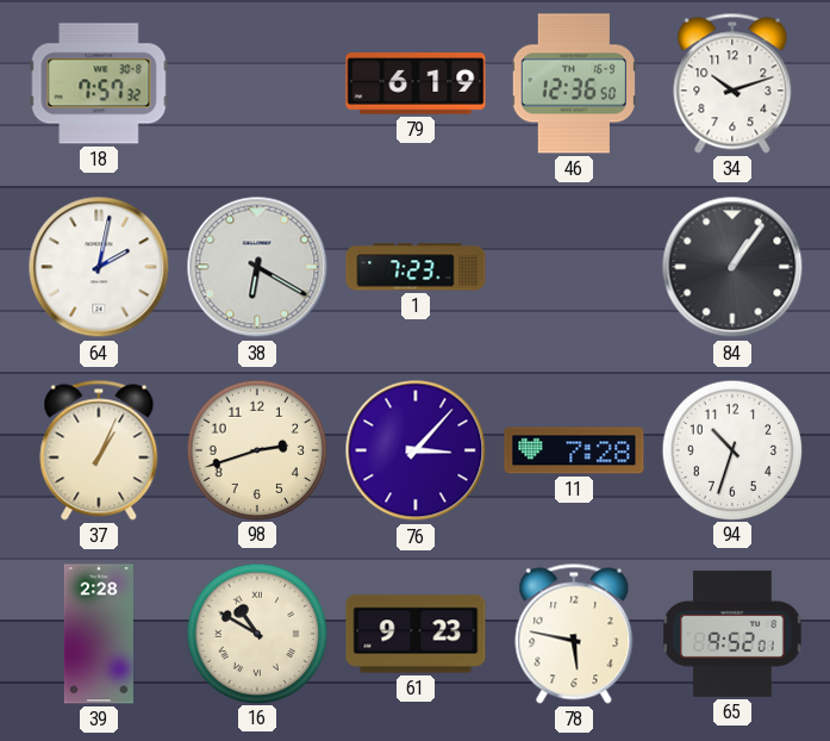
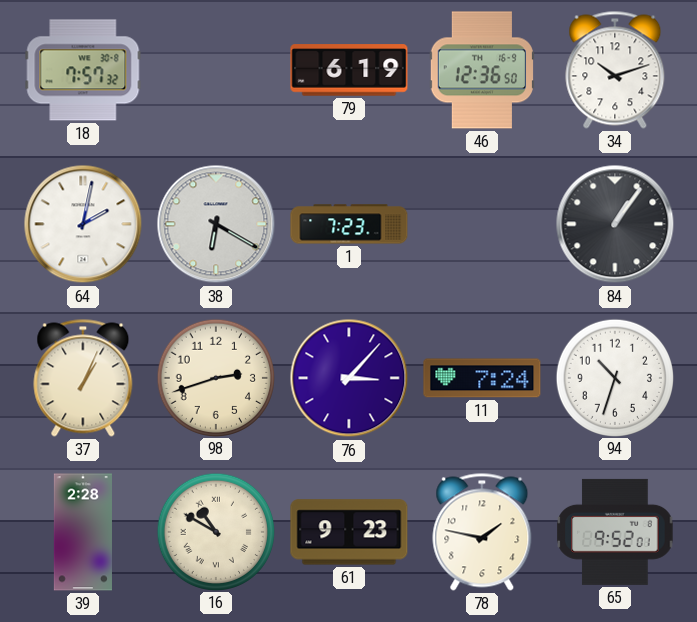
11: 7:28 -> 7:24 (482, 378)
78: 5:47 -> 1:47 (482, 532)
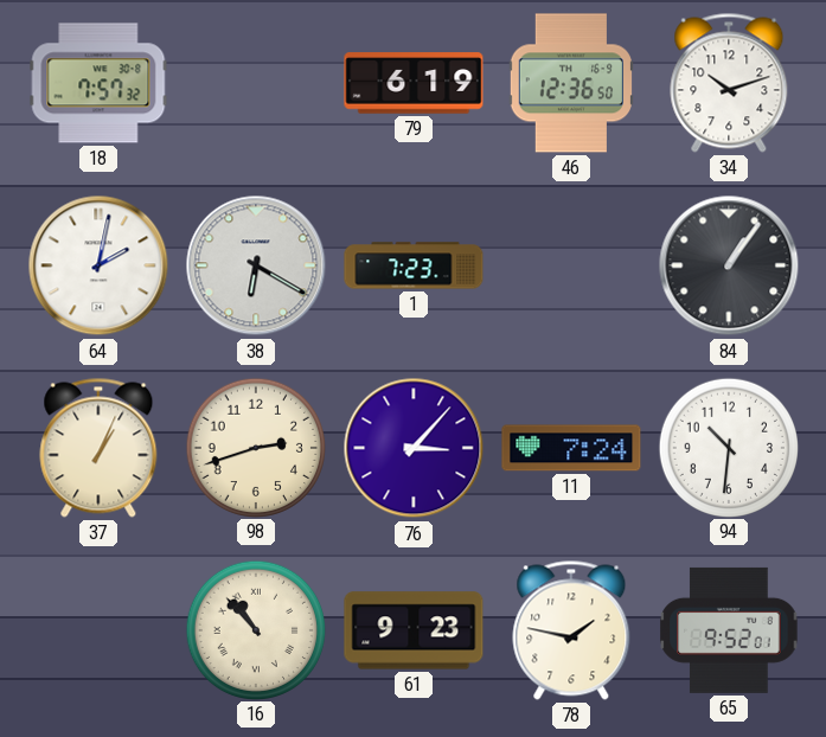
94: 10:33 -> 10:31 (728, 447)
39: 2:28 -> none (83, 532)
16: 10:50 -> 10:53 (255, 629)
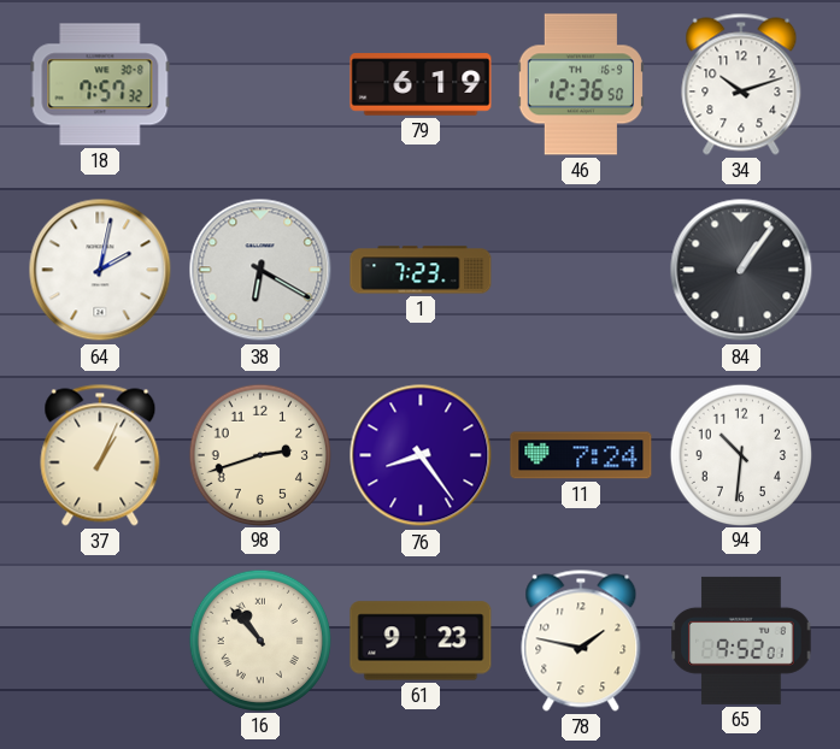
76: 3:07 -> 8:24 (421, 455)
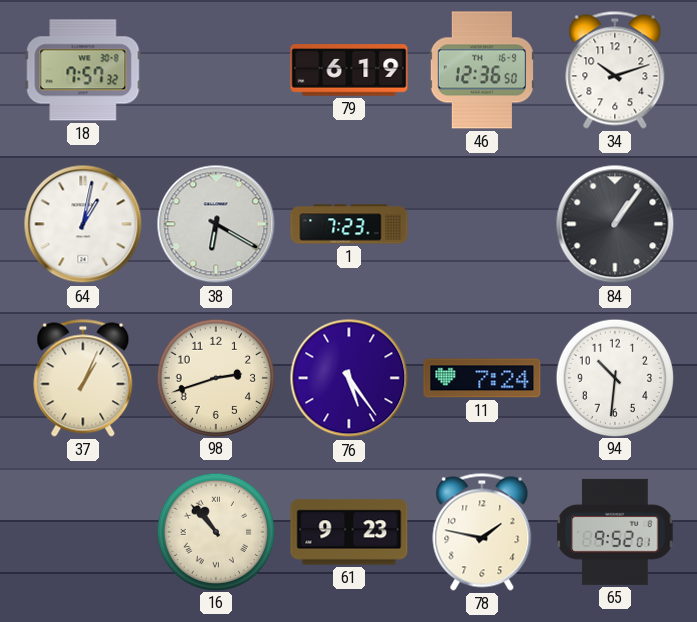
64: 2:02 -> 1:02 (83, 224)
76: 8:24 -> 5:24 (349, 378)
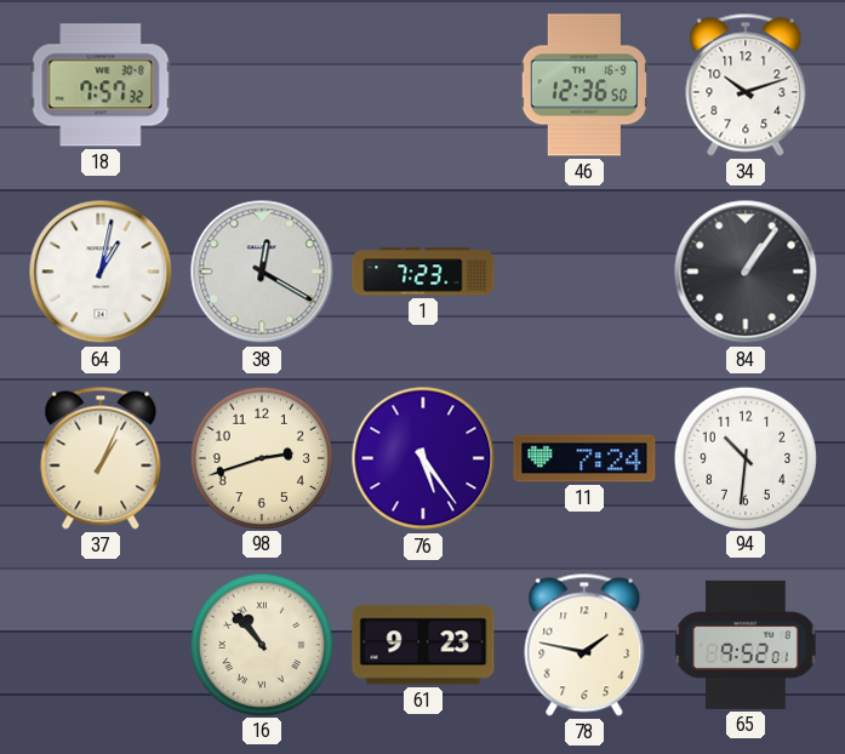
79: 6:19 -> none (349, 70)
38: 6:20 -> 12:20 (262, 272)
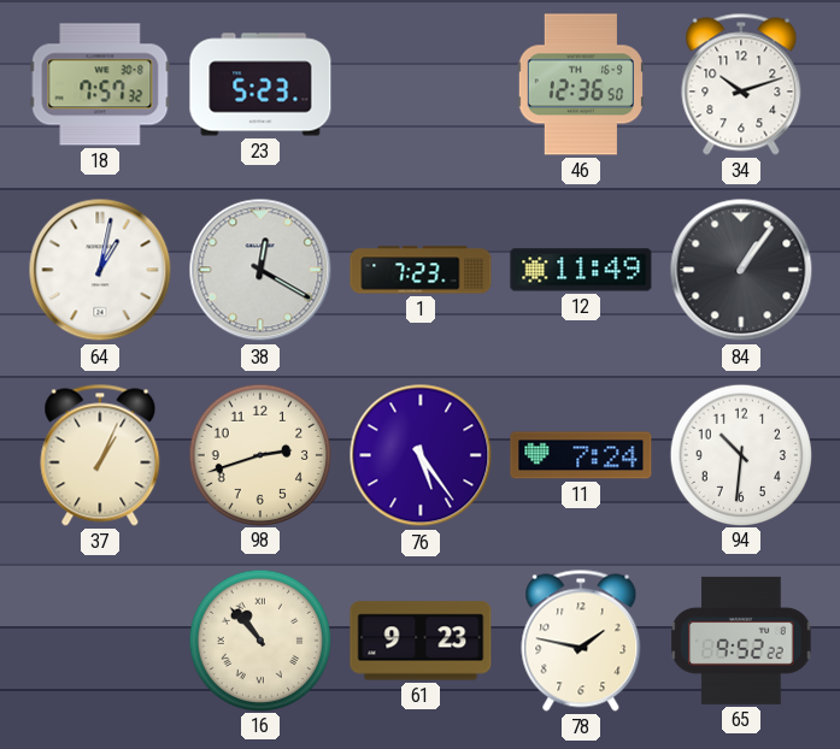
23: none -> 5:23 (260, 84)
12: none -> 11:49 (581, 270)
65: 9:52:01 -> 9:52:22 (741, 641)
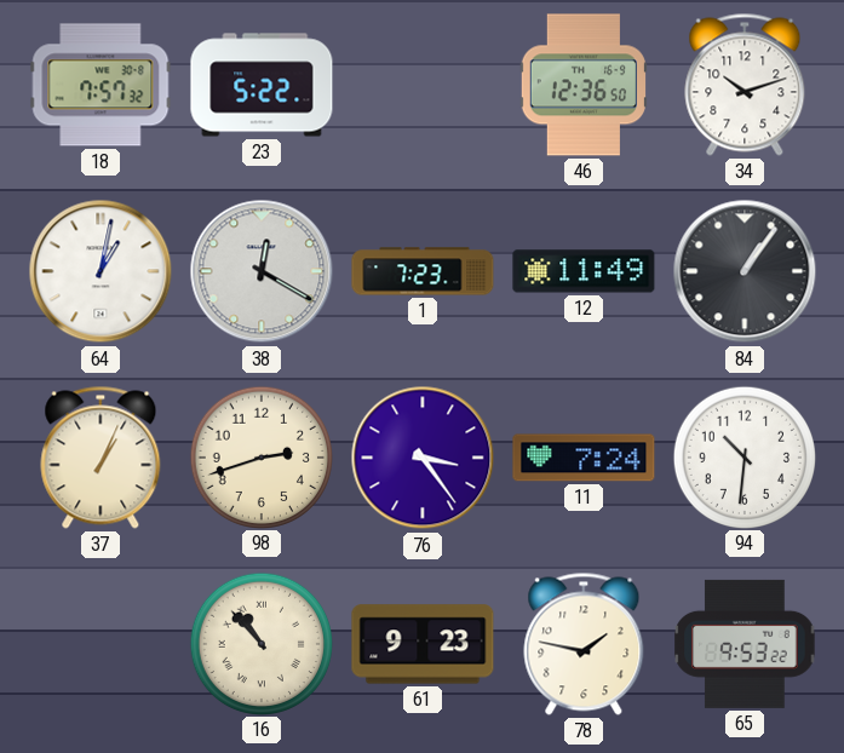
23: 5:23 -> 5:22 (262, 85)
76: 5:24 -> 3:24 (423, 458)
65: 9:52 -> 9:53 (745, 644)
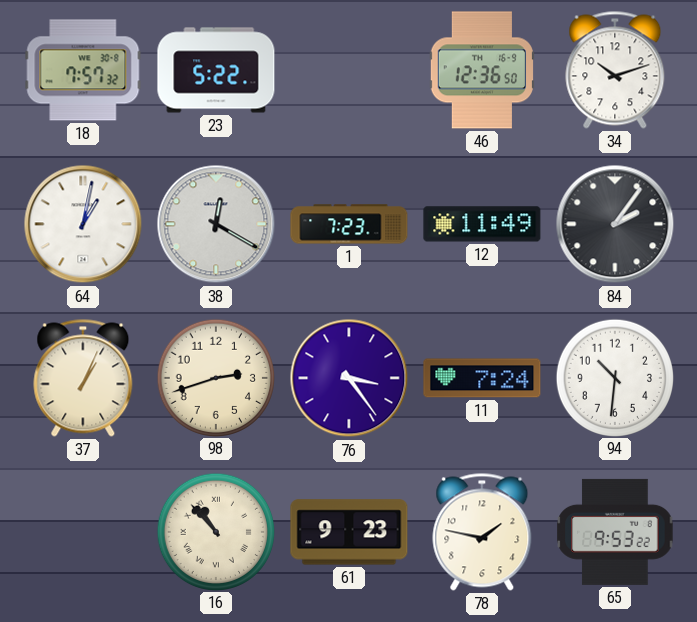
84: 1:06 -> 2:06 (615, 224)
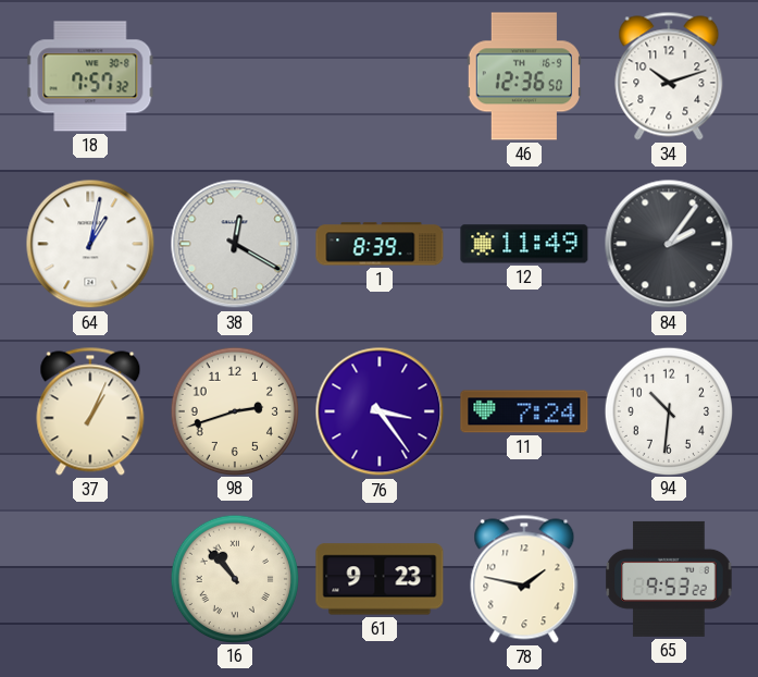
23: 5:22 -> none (216, 70)
1: 7:23 -> 8:39 (380, 244)
